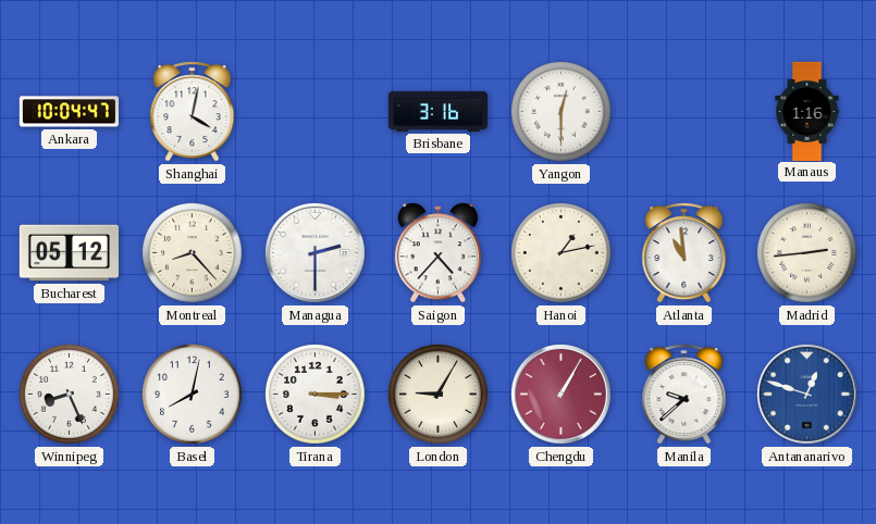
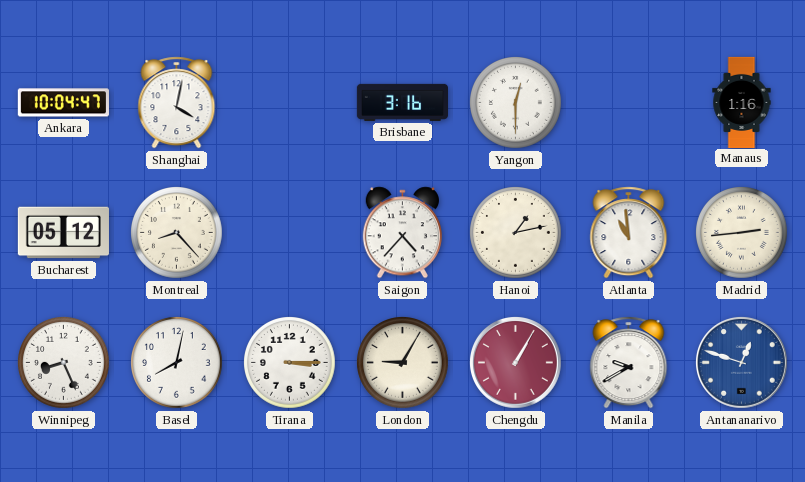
Managua: 2:30 -> none (314, 252)
Manila: 9:38 -> 9:40 (629, 363)
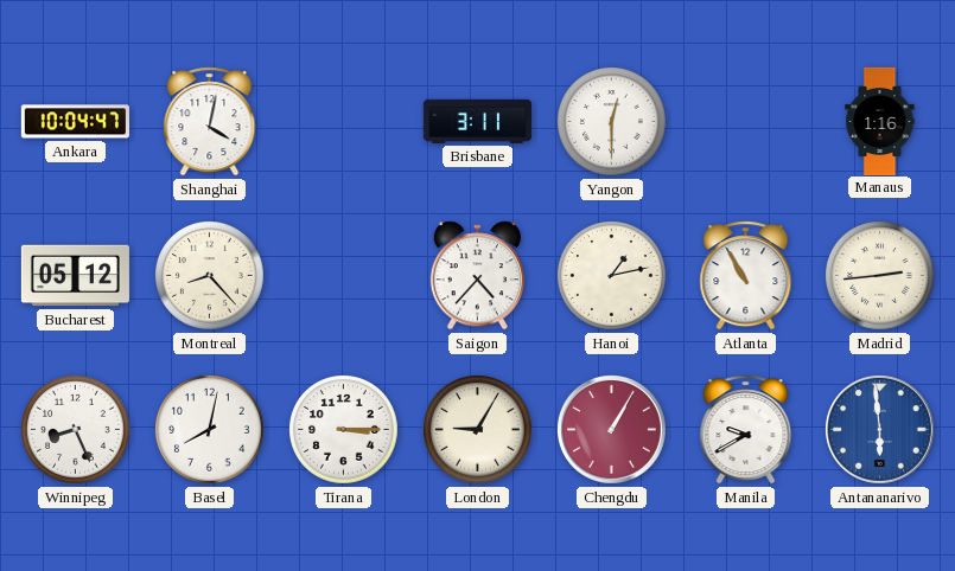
Brisbane: 3:16 -> 3:11 (477, 121)
Atlanta: 10:59 -> 10:55 (746, 276)
Antananarivo: 12:48 -> 5:59 (879, 429)
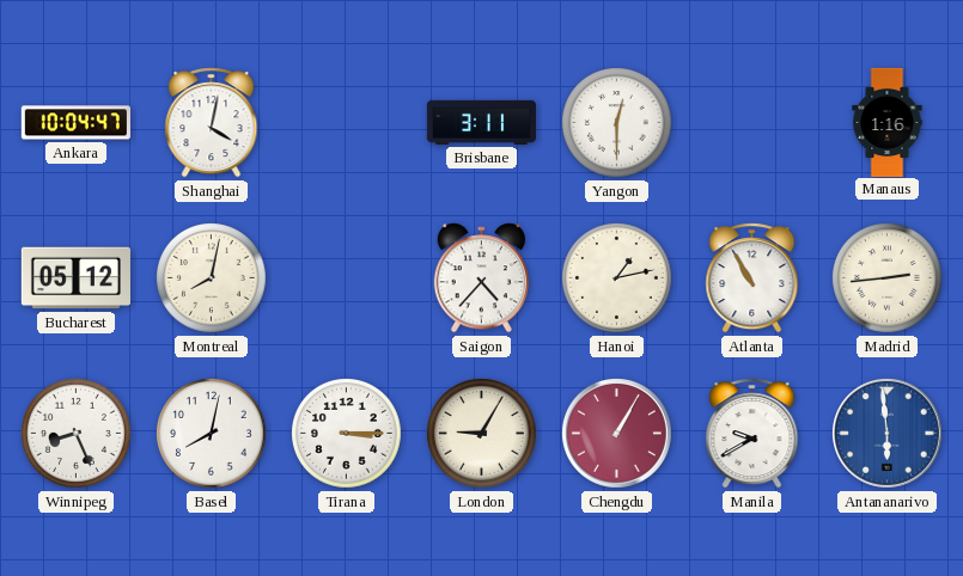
Montreal: 8:23 -> 8:02 (212, 278)
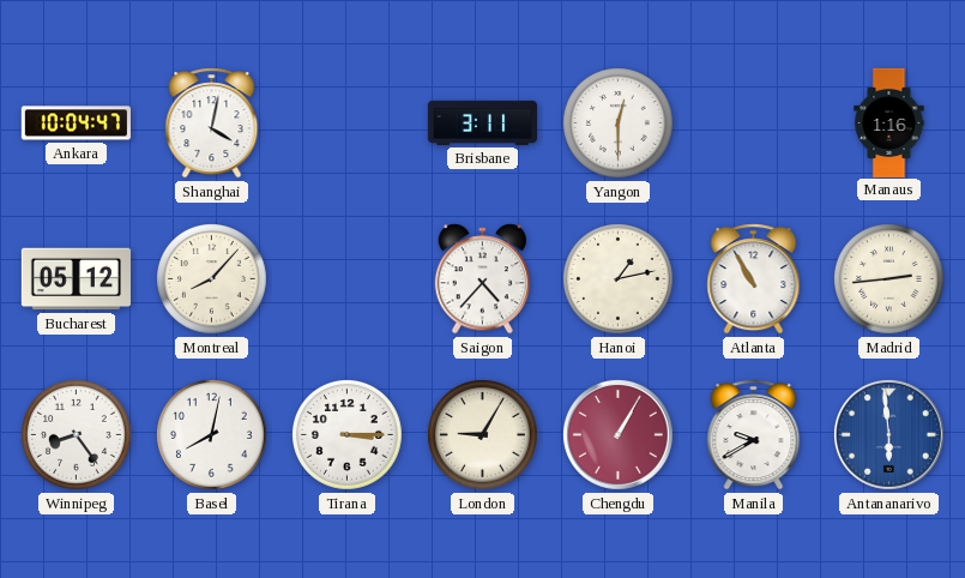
Montreal: 8:02 -> 8:07 (212, 279)
Winnipeg: 8:26 -> 8:24 (77, 435)
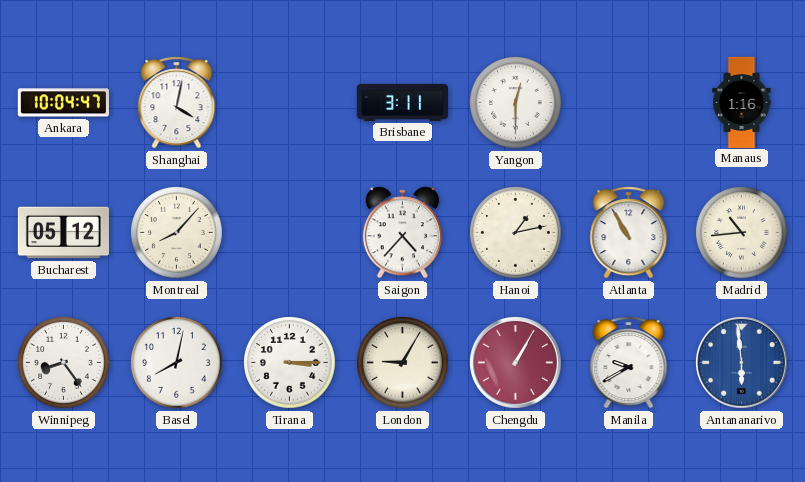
Madrid: 2:44 -> 10:44 (742, 233)
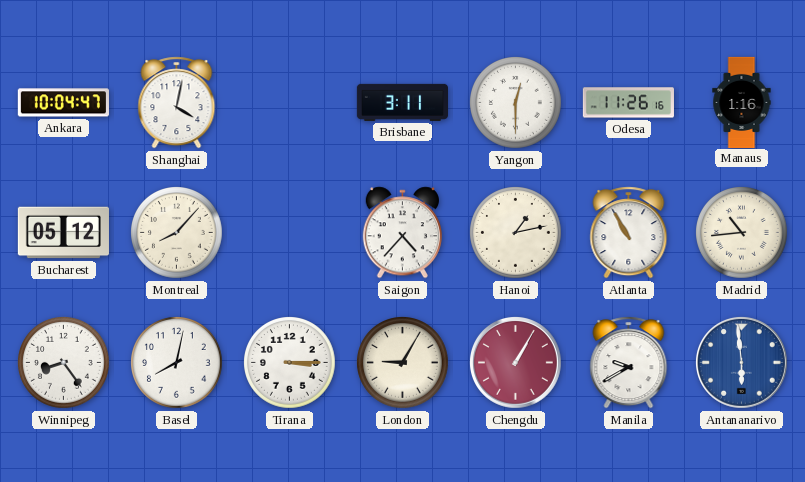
Odesa: none -> 11:26 (628, 103)
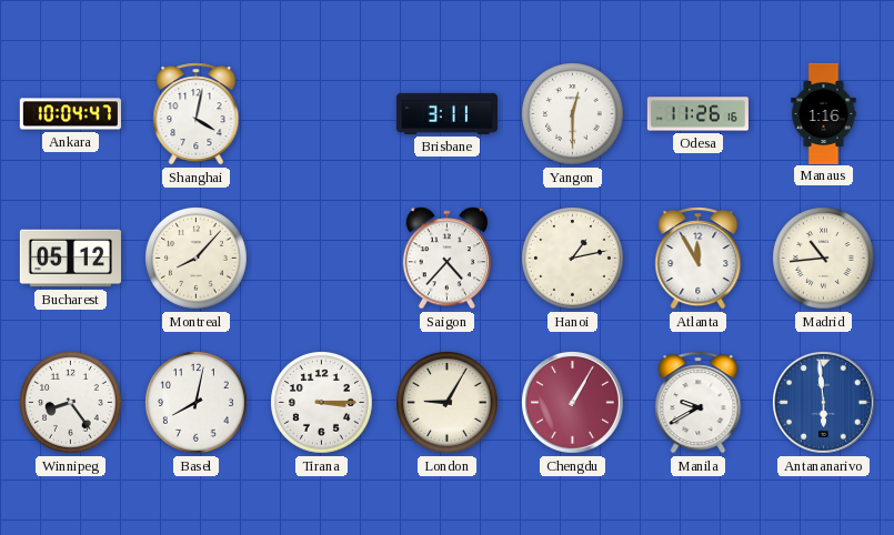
Atlanta: 10:55 -> 11:55 (699, 259)
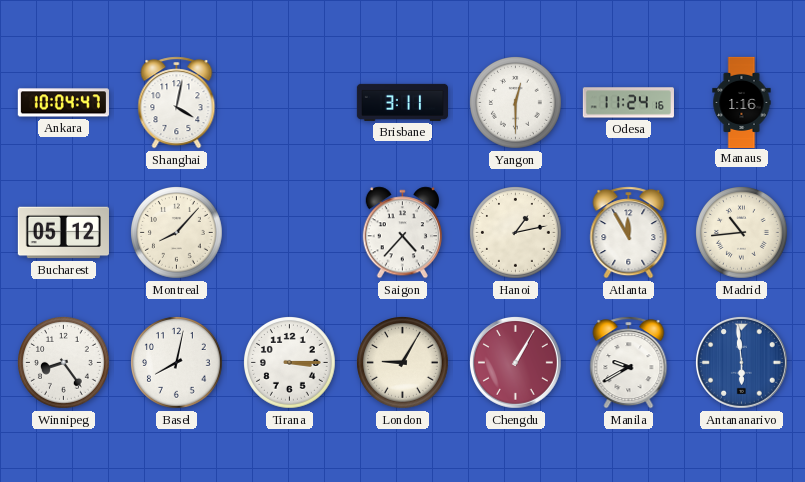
Odesa: 11:26 -> 11:24 (628, 103)
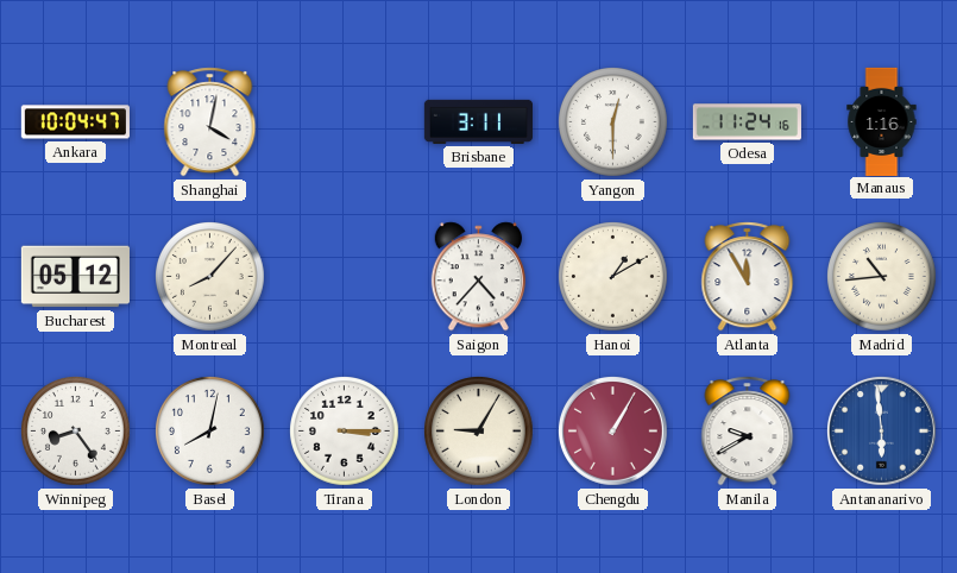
Hanoi: 1:13 -> 1:10 (613, 277)
